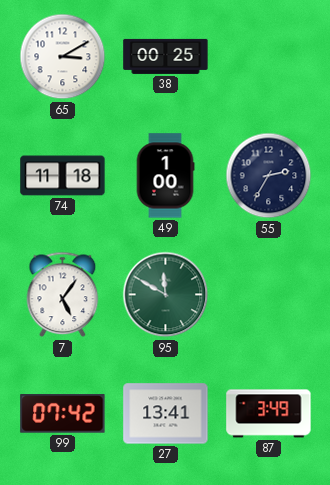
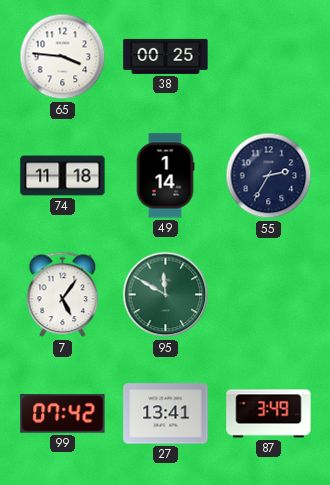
65: 3:10 -> 3:46 (63, 57)
49: 1:00 -> 1:14 (165, 176)
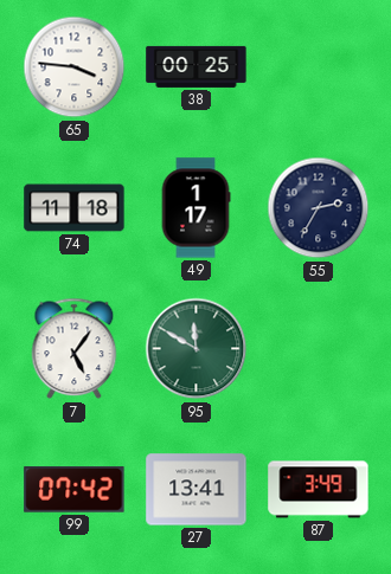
49: 1:14 -> 1:17 (195, 208)
